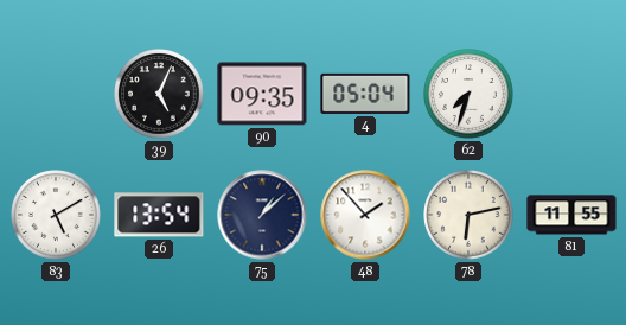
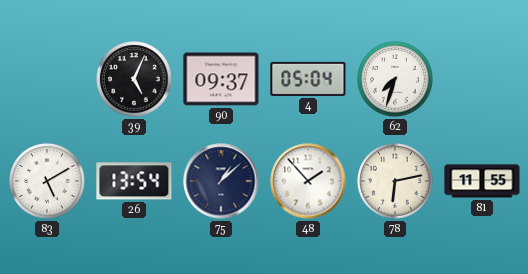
90: 09:35 -> 09:37 (221, 79)
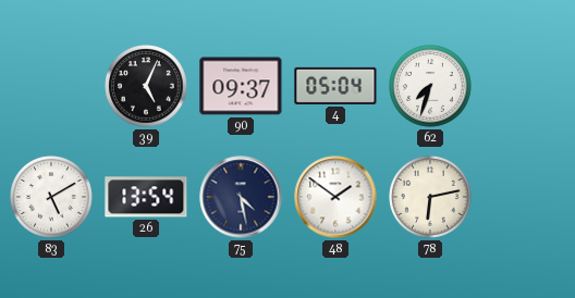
75: 1:08 -> 4:28 (241, 197)
48: 1:53 -> 1:51 (335, 197)
81: 11:55 -> none (482, 181)
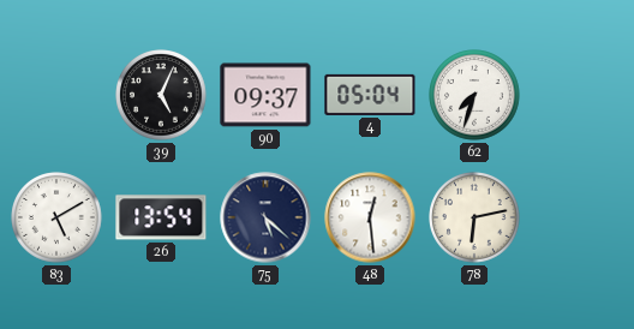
75: 4:28 -> 5:22 (265, 217)
48: 1:51 -> 12:29 (370, 217)
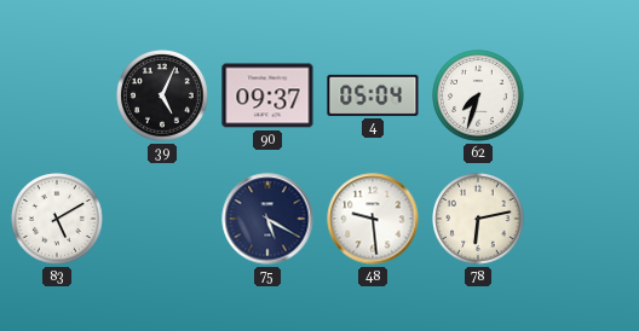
26: 13:54 -> none (161, 217)
75: 5:22 -> 5:20 (267, 219)
48: 12:29 -> 9:29 (373, 219)
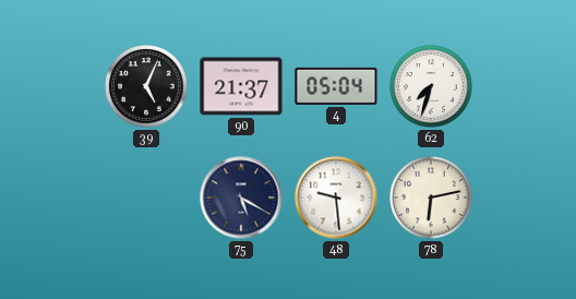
90: 09:37 -> 21:37 (241, 86)
83: 5:10 -> none (57, 219)
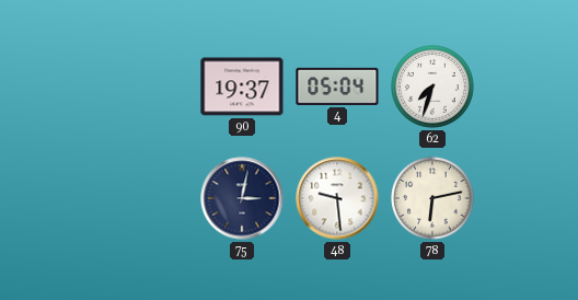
39: 5:04 -> none (146, 86)
90: 21:37 -> 19:37 (242, 86)
75: 5:20 -> 3:02 (242, 198)
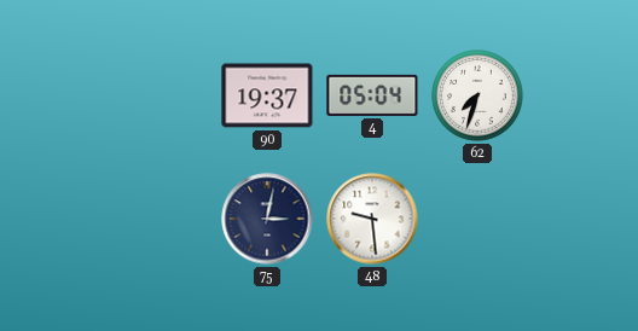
78: 6:13 -> none (432, 198)
